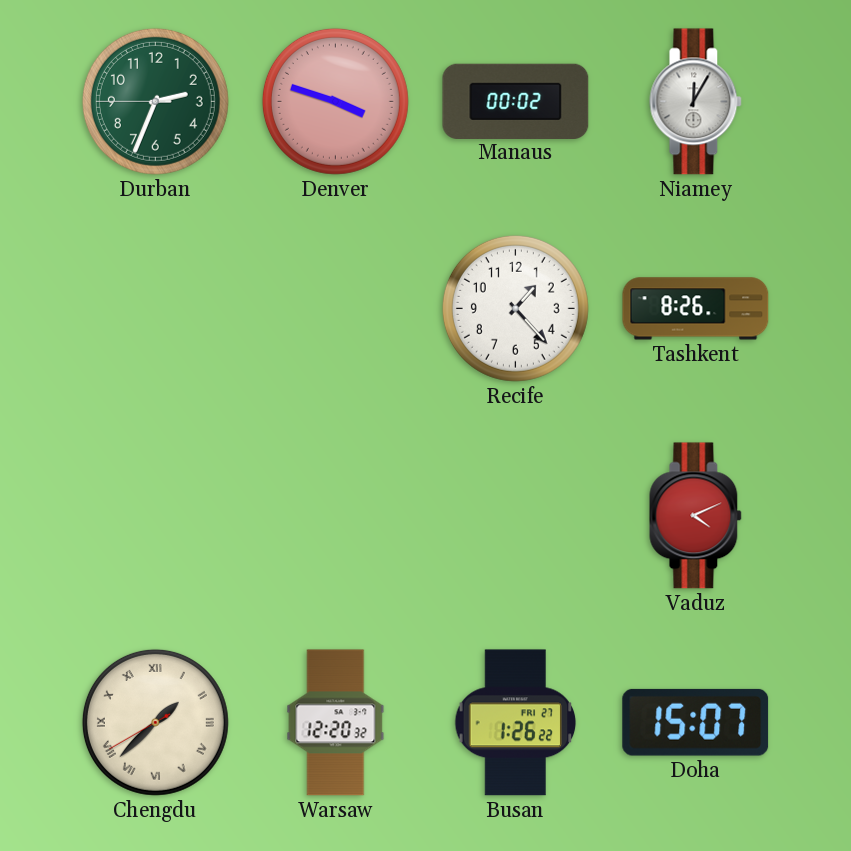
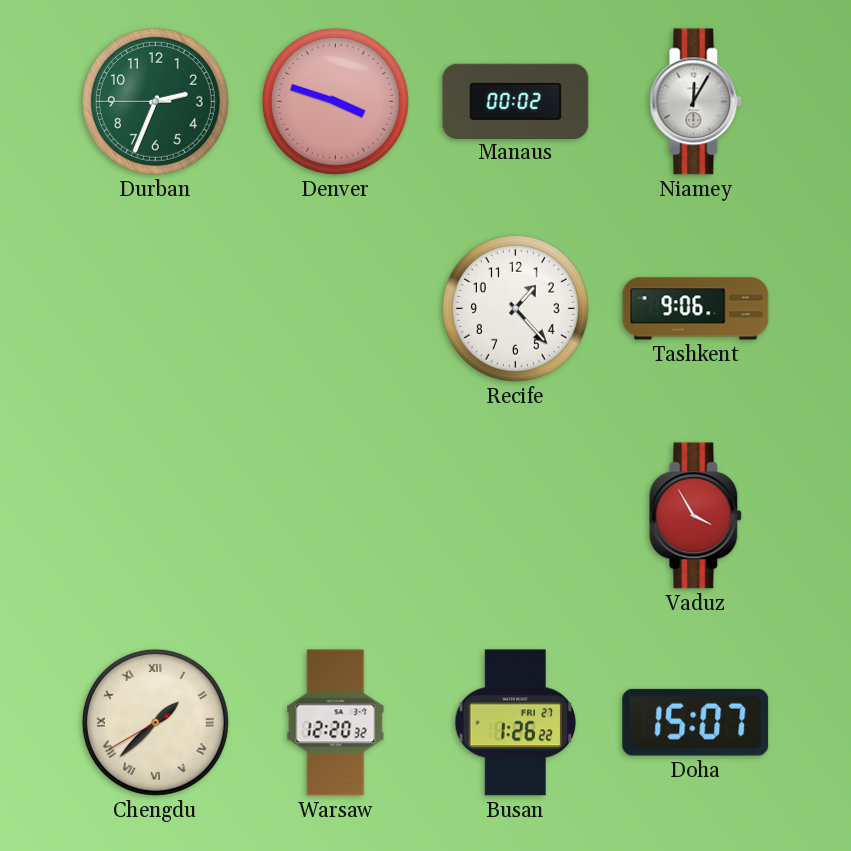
Tashkent: 8:26 -> 9:06 (696, 309)
Vaduz: 4:11 -> 3:55 (696, 516)
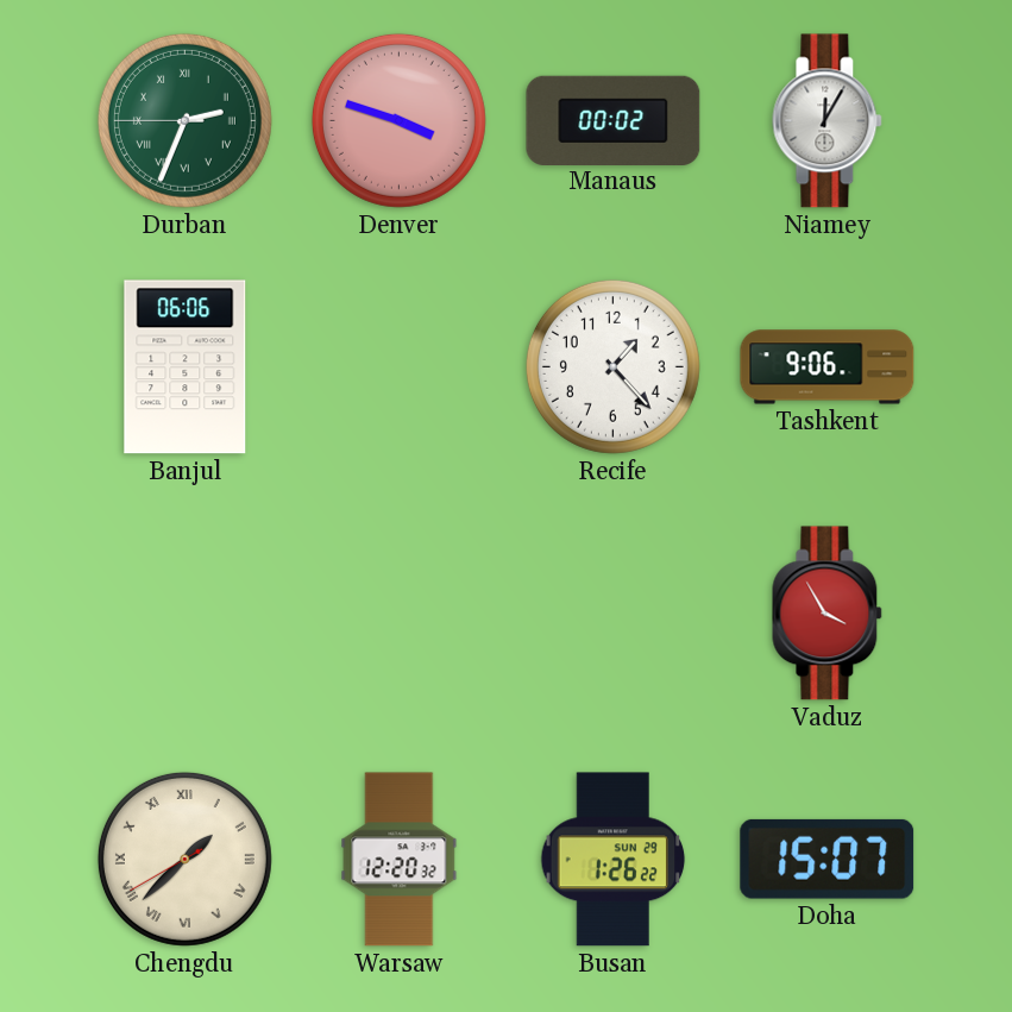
Durban numerals: Arabic -> Roman (184, 120)
Banjul: none -> 06:06 (186, 367)
Busan date: FRI 27 -> SUN 29 (614, 860)
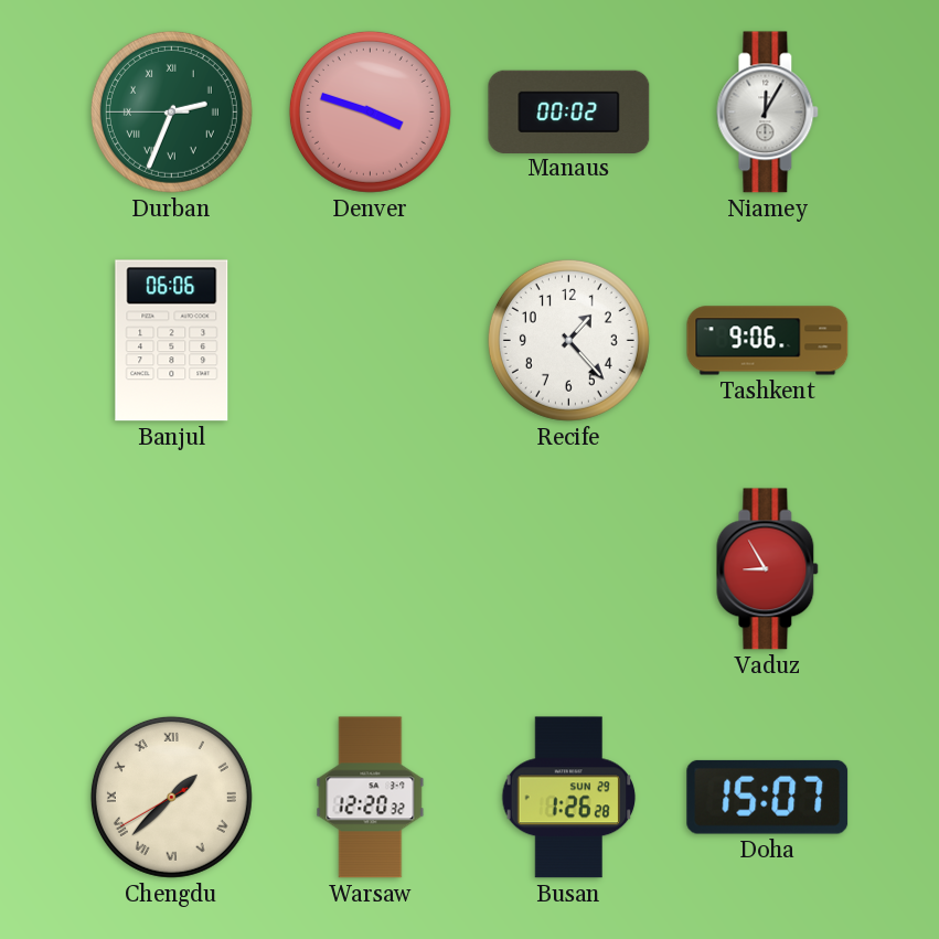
Vaduz: 3:55 -> 8:55 (768, 569)
Busan: 1:26:22 -> 1:26:28 (569, 798)
